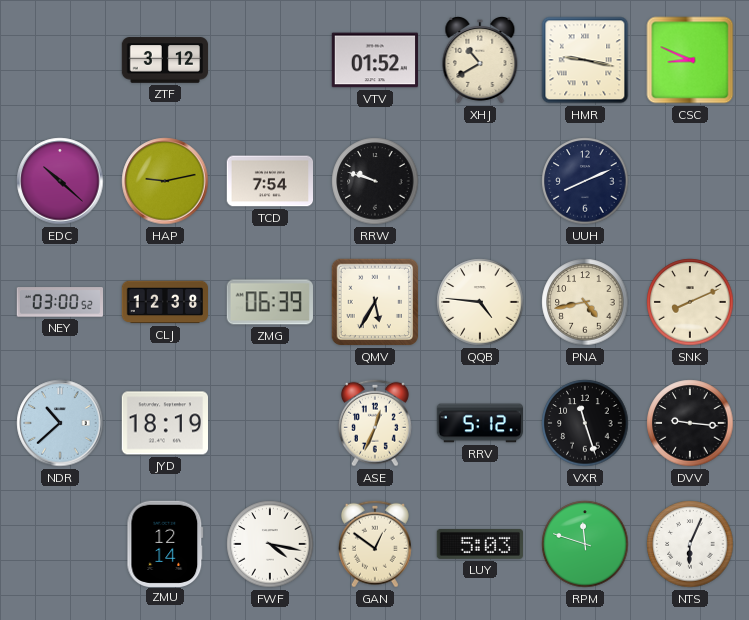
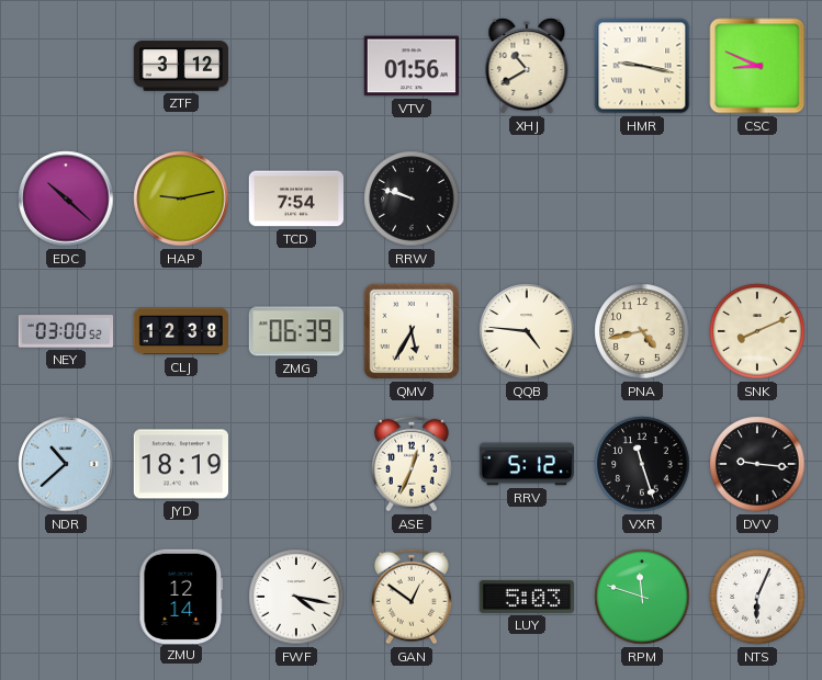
VTV: 01:52 -> 01:56 (410, 66)
UUH: 8:11 -> none (585, 181)
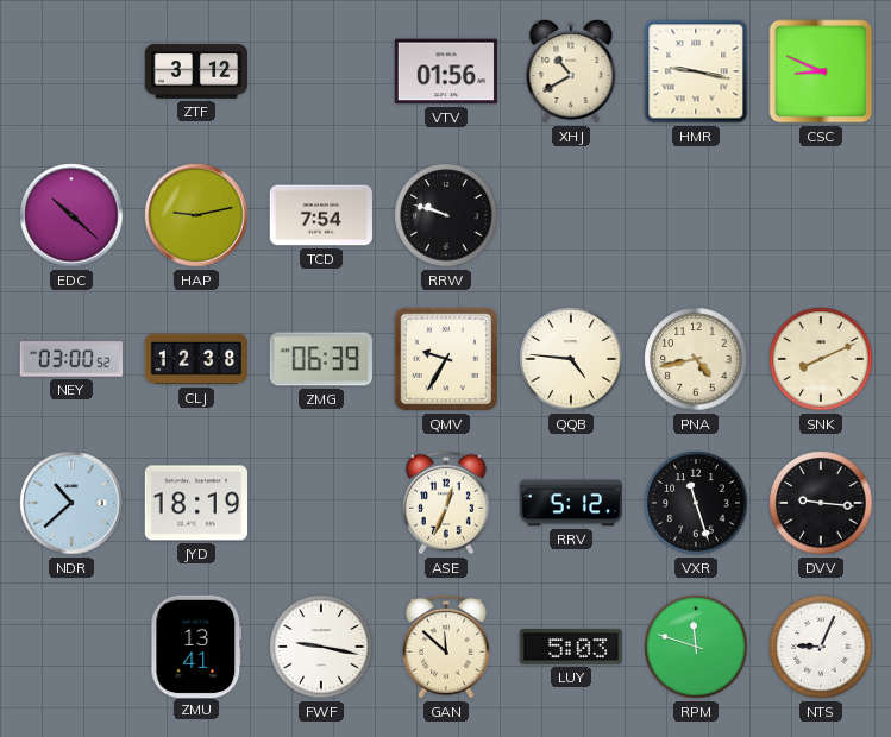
QMV: 5:35 -> 9:35 (446, 359)
ZMU: 12:14 -> 13:41 (196, 645)
FWF: 4:17 -> 9:17 (321, 647)
GAN: 12:51 -> 11:52 (446, 647)
NTS: 6:04 -> 9:04 (821, 647)
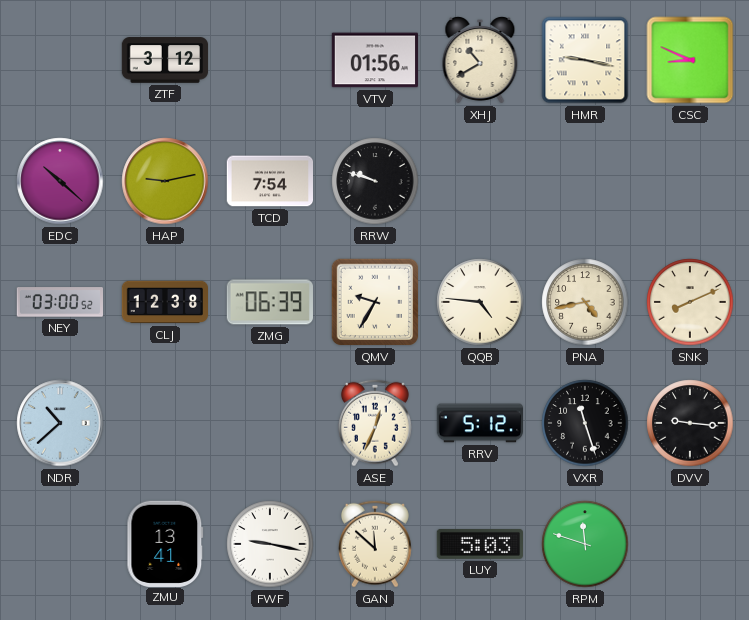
JYD: 18:19 -> none (195, 503)
NTS: 9:04 -> none (821, 647)
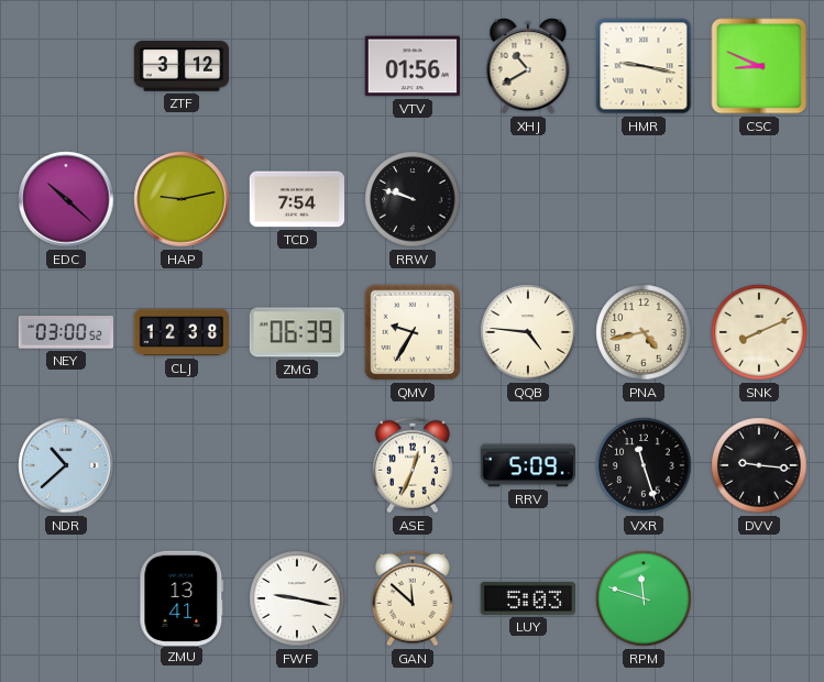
RRV: 5:12 -> 5:09 (527, 465)
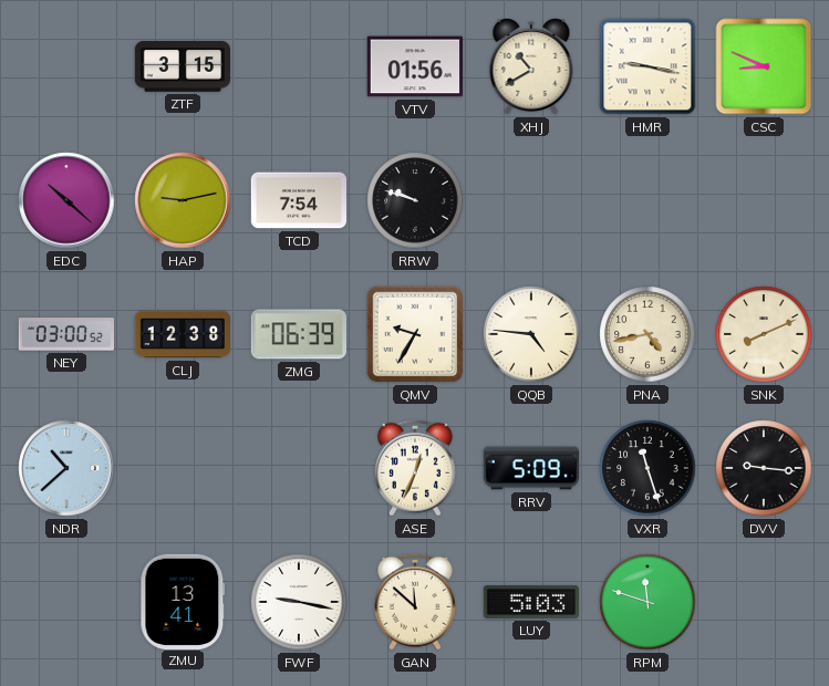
ZTF: 3:12 -> 3:15 (183, 66)
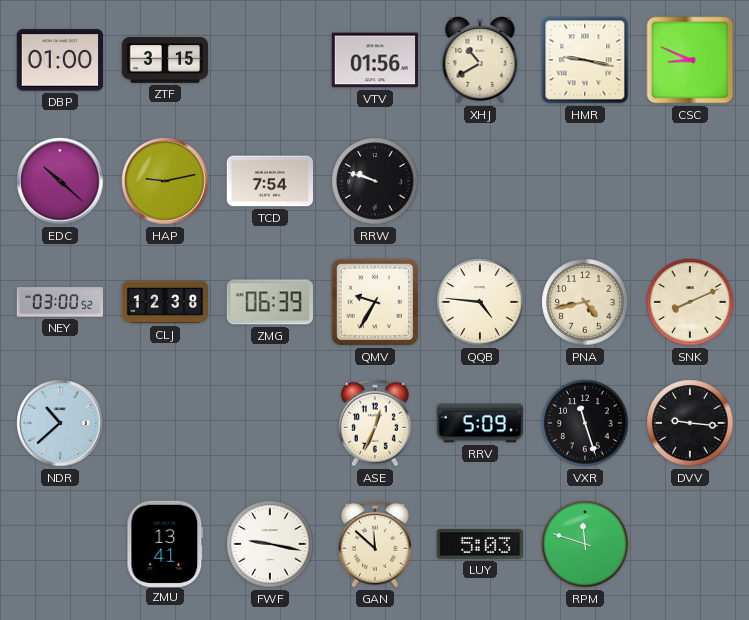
DBP: none -> 01:00 (59, 60)
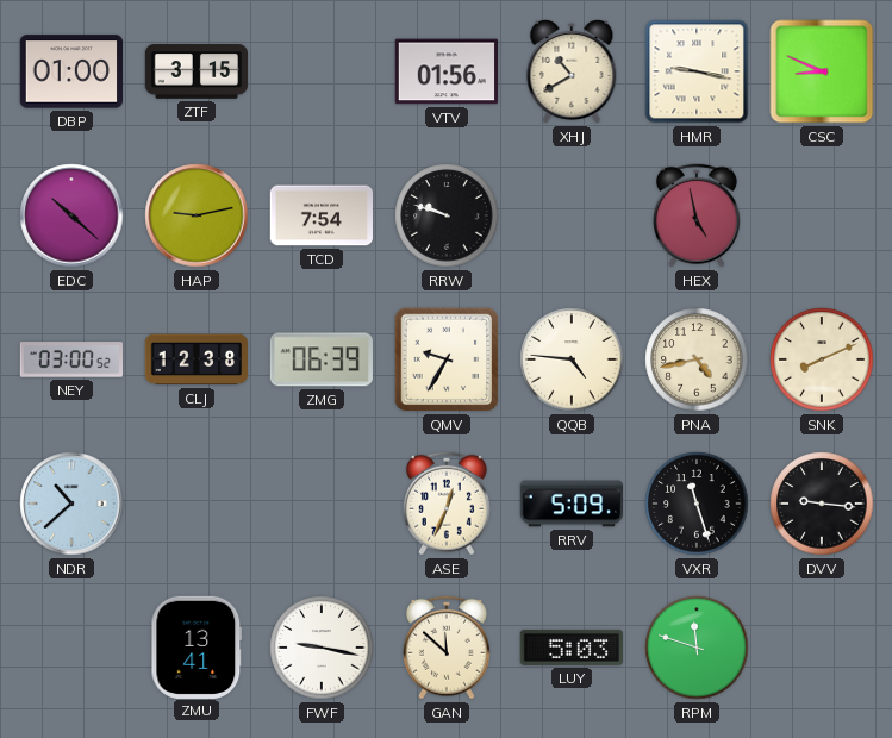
HEX: none -> 4:58 (697, 215)
